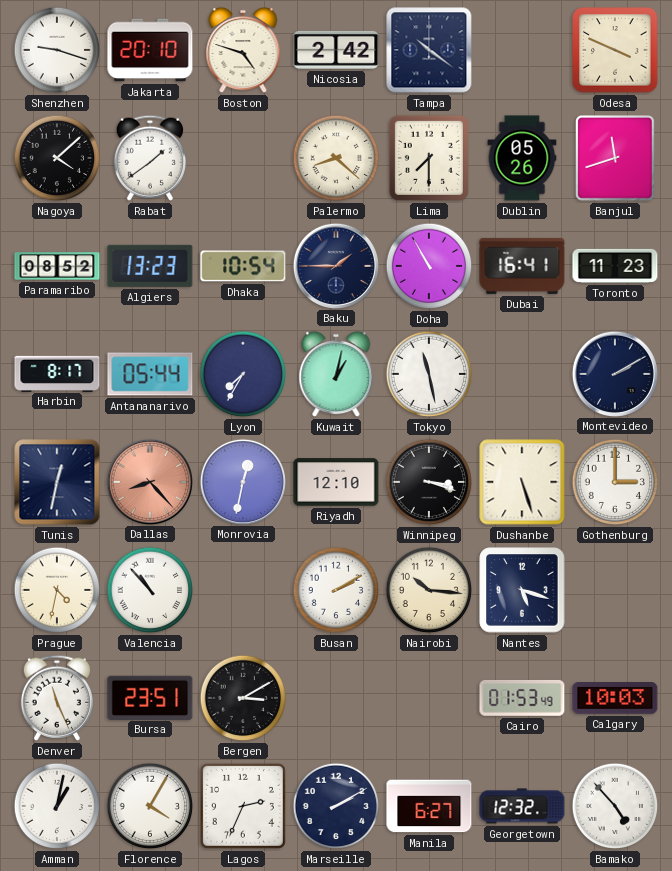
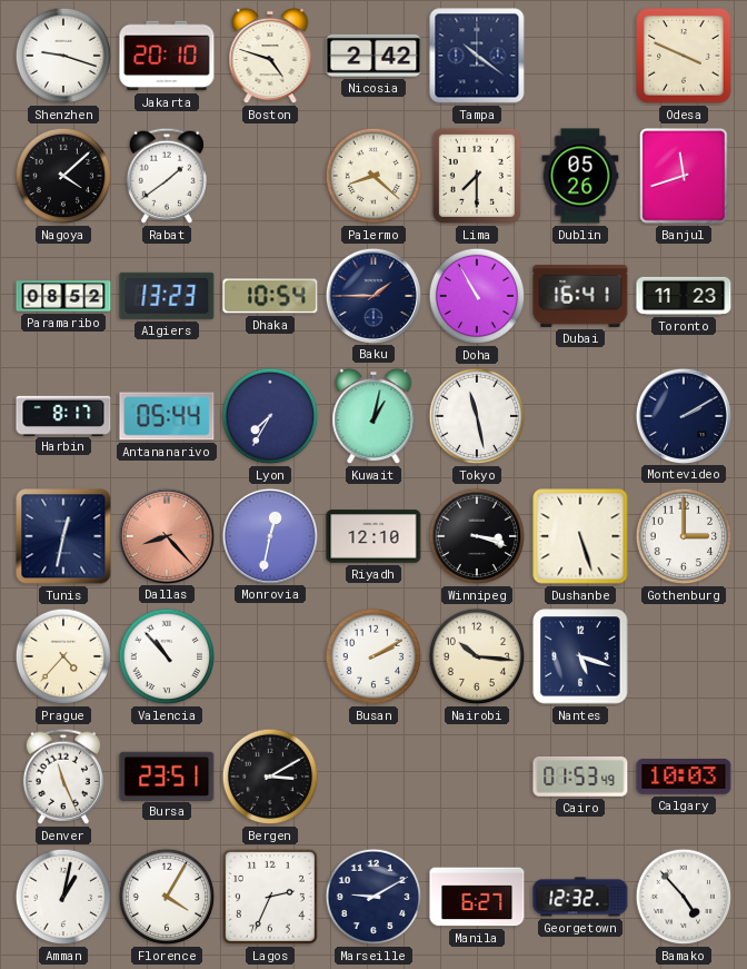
Prague: 4:32 -> 4:37 (63, 656)
Marseille: 2:10 -> 9:10 (373, 897)
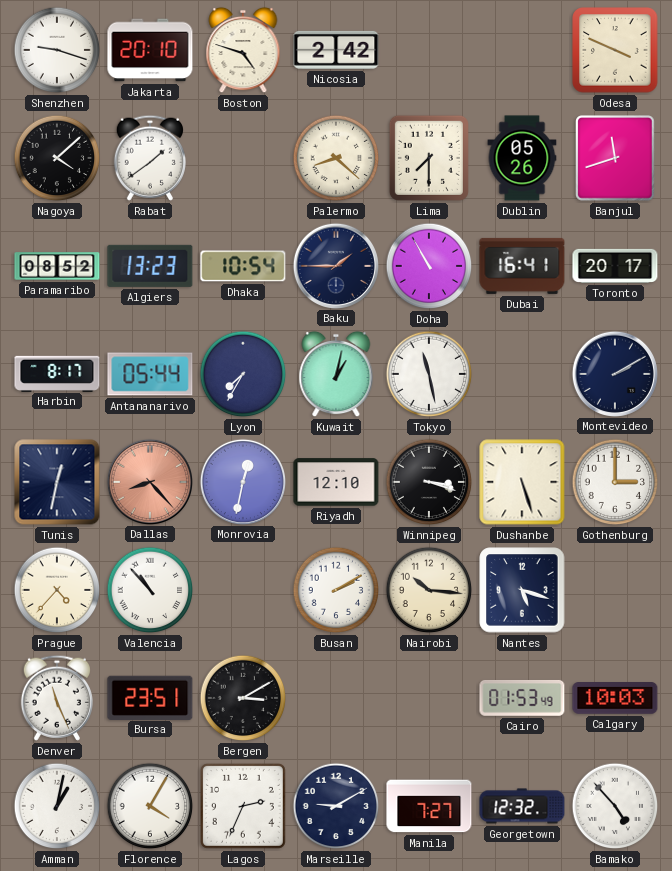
Tampa: 10:21 -> none (477, 56)
Toronto: 11:23 -> 20:17 (615, 266)
Manila: 6:27 -> 7:27 (429, 806)
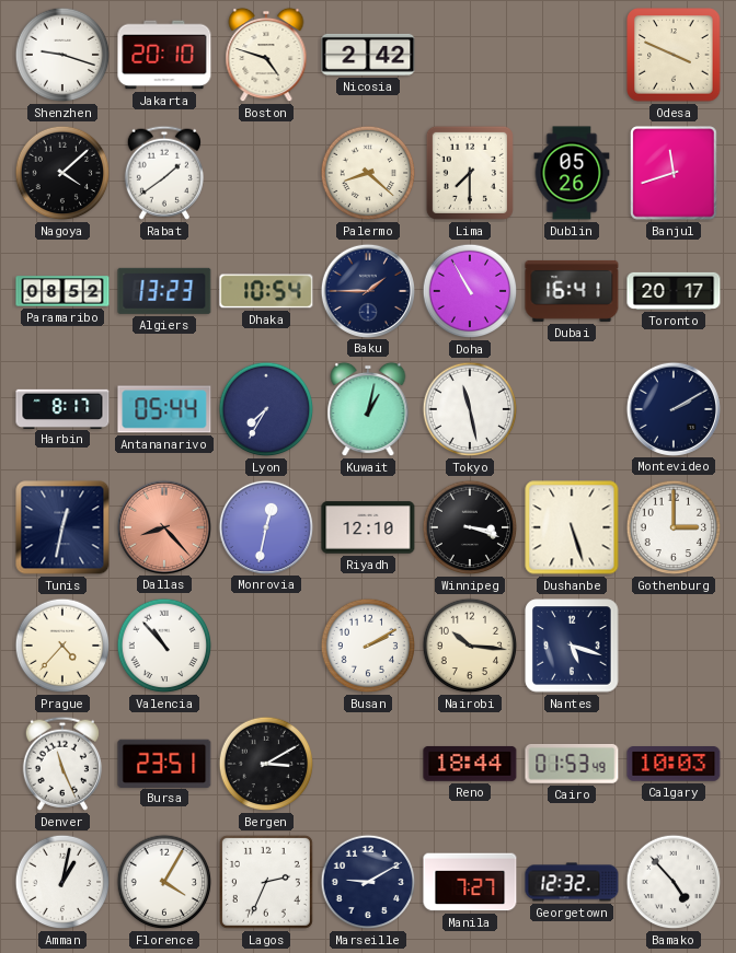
Reno: none -> 18:44 (470, 764)
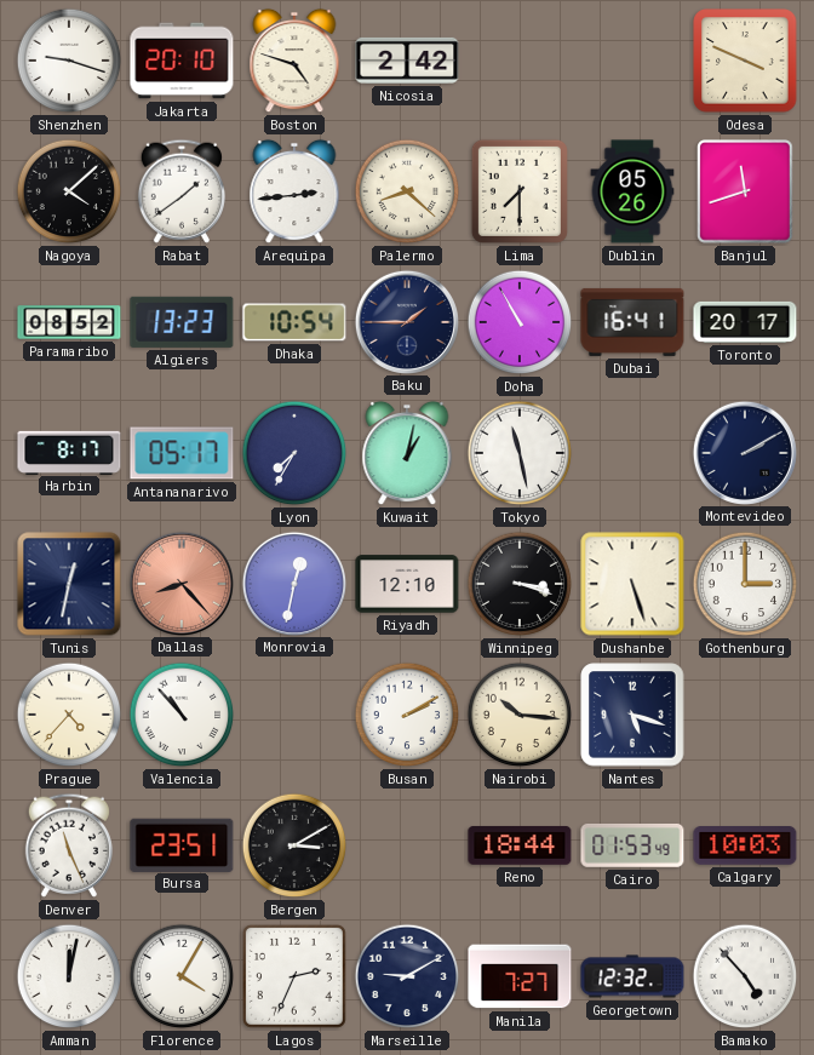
Arequipa: none -> 2:44 (294, 191)
Antananarivo: 05:44 -> 05:17 (182, 453)
Amman: 1:02 -> 12:02 (69, 976)
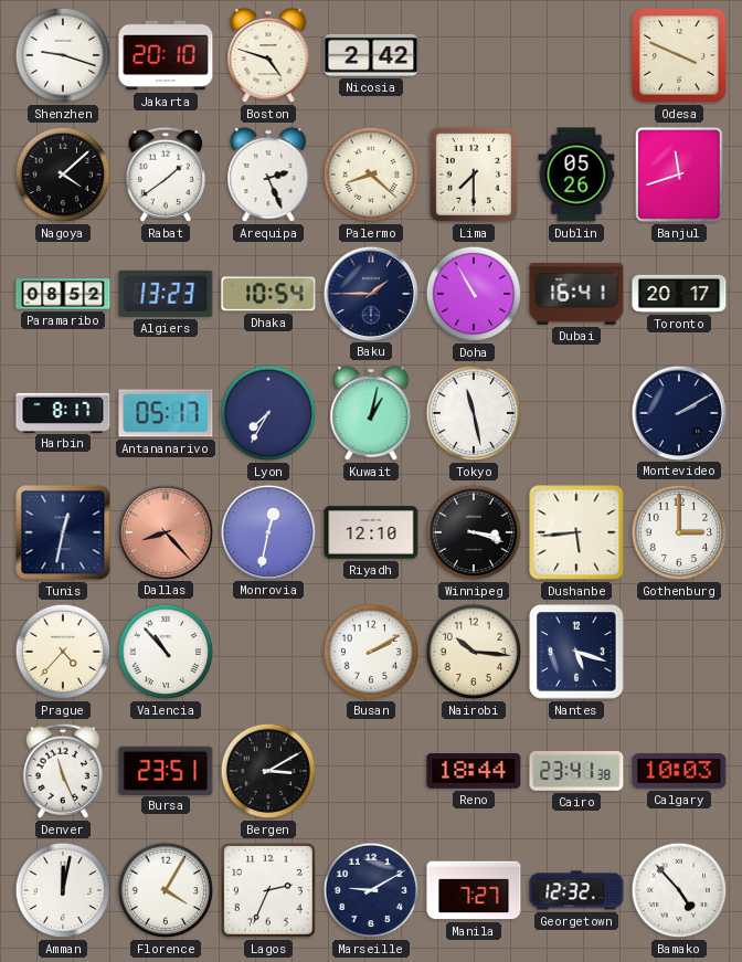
Arequipa: 2:44 -> 2:26 (268, 175)
Dushanbe: 5:27 -> 5:44 (576, 532)
Cairo: 01:53 -> 23:41 (576, 771)
